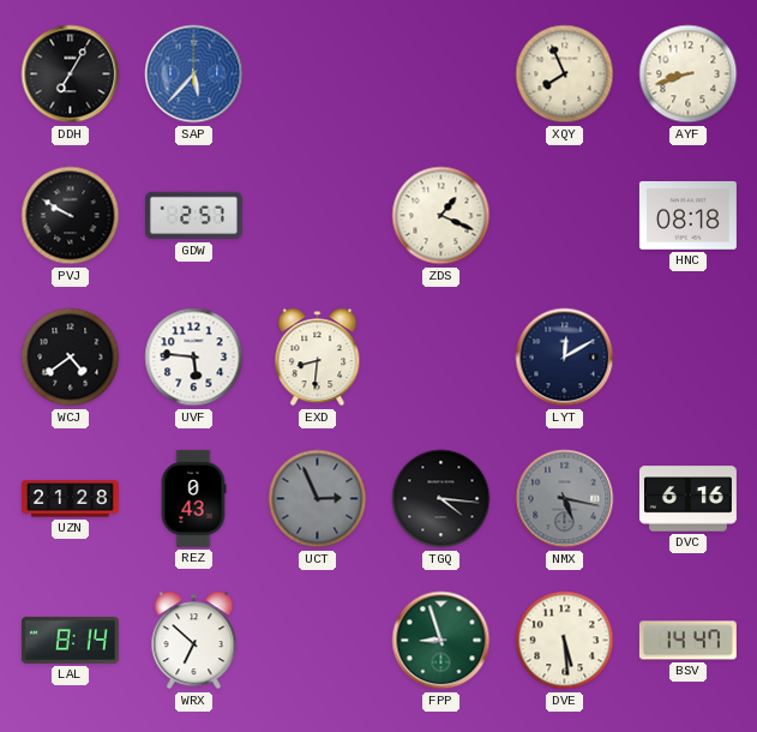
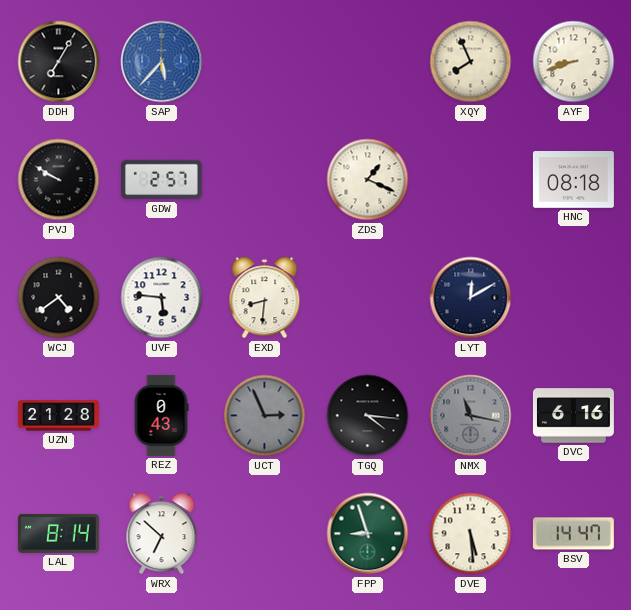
NMX: 5:17 -> 11:17 (471, 416)
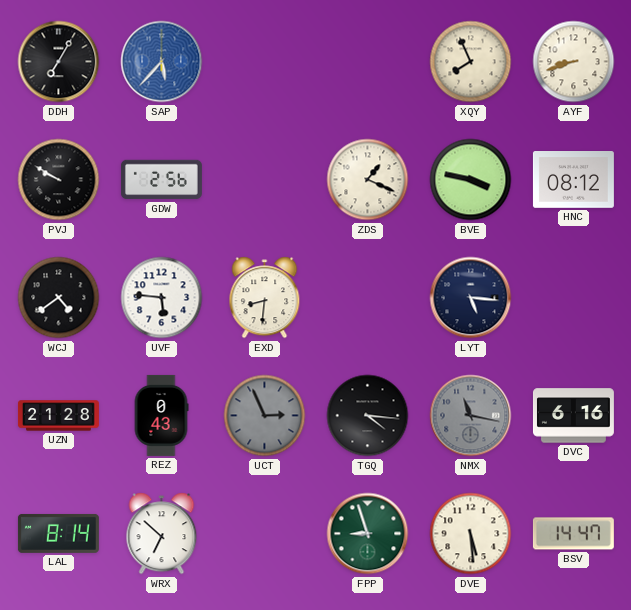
GDW: 2:57 -> 2:56 (161, 180)
BVE: none -> 3:47 (471, 180)
HNC: 08:18 -> 08:12 (573, 180)
LYT: 12:10 -> 5:16 (471, 298)
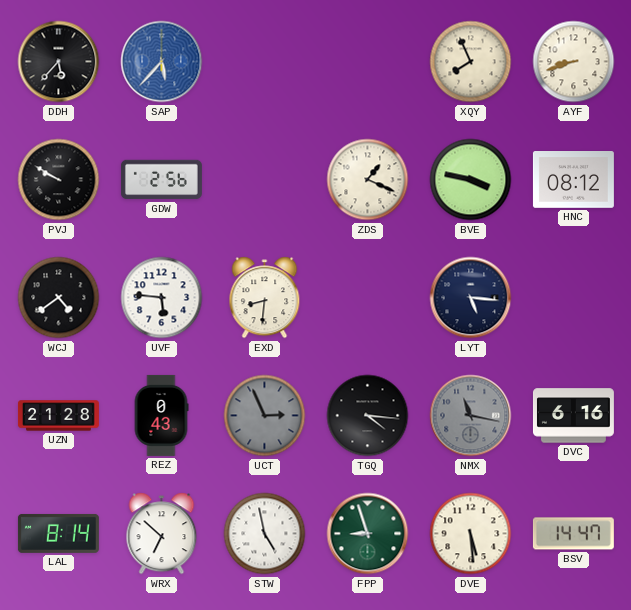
DDH: 7:05 -> 5:37 (59, 62)
STW: none -> 4:58 (265, 534)
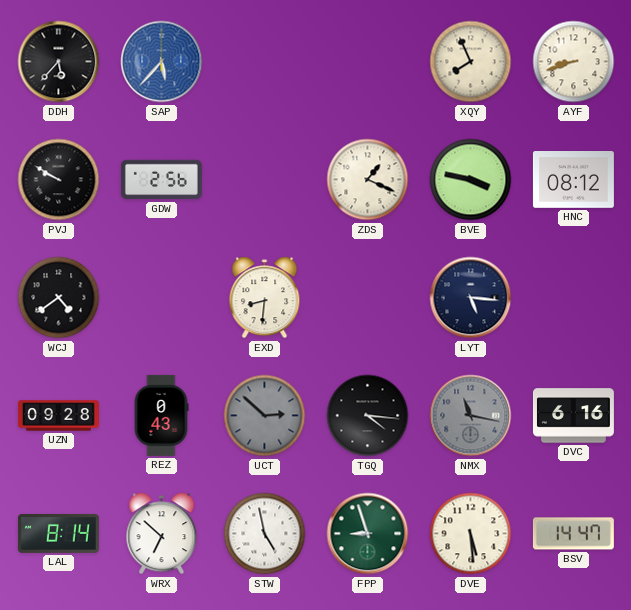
UVF: 5:46 -> none (162, 298)
UZN: 21:28 -> 09:28 (58, 416)
UCT: 2:56 -> 2:52 (265, 416)
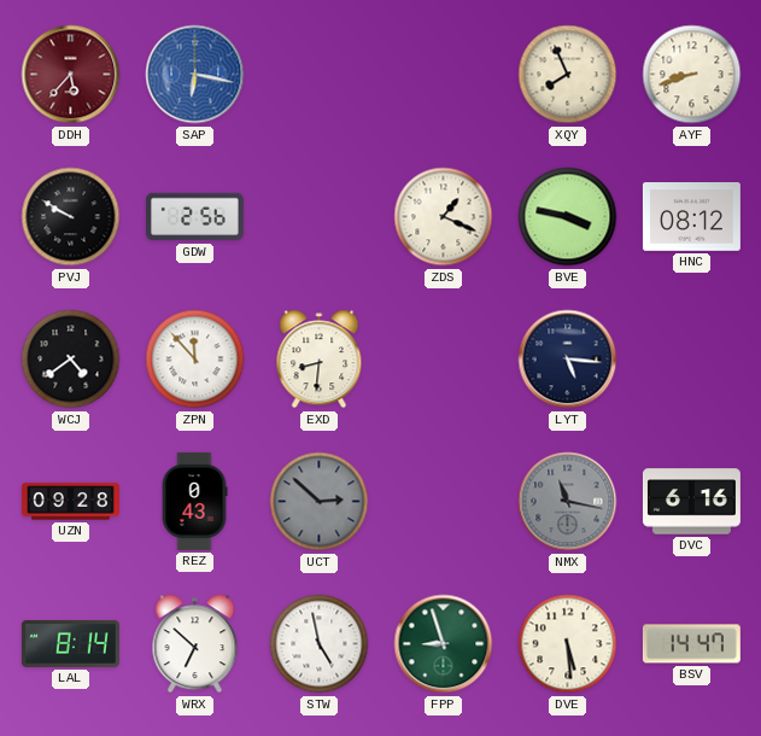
DDH dial: black -> burgundy (71, 75)
SAP: 5:37 -> 6:17 (195, 75)
ZPN: none -> 11:53 (195, 360)
TGQ: 4:16 -> none (368, 416)
